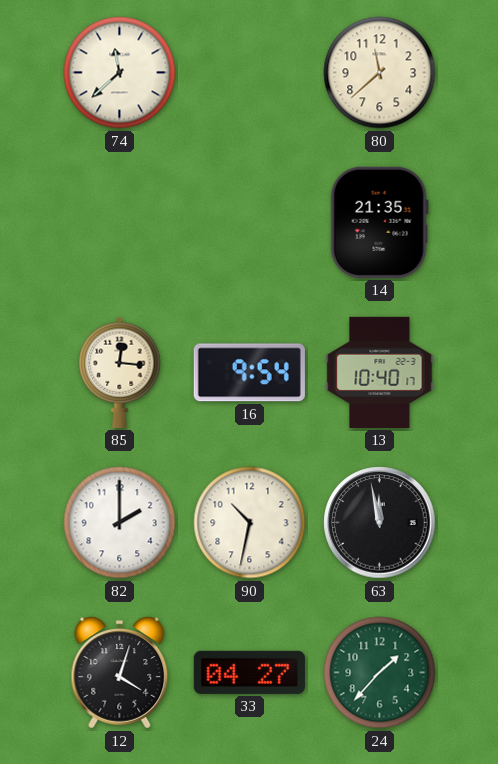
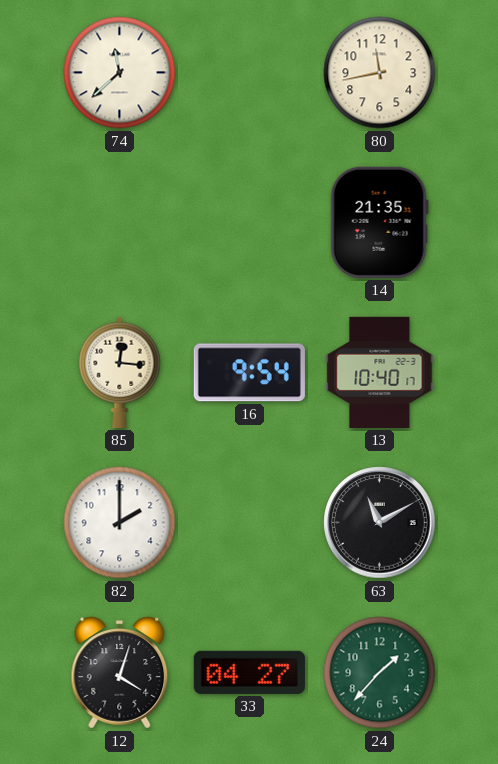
80: 11:38 -> 11:43 (380, 73)
90: 10:32 -> none (250, 523)
63: 11:58 -> 11:10 (380, 523)
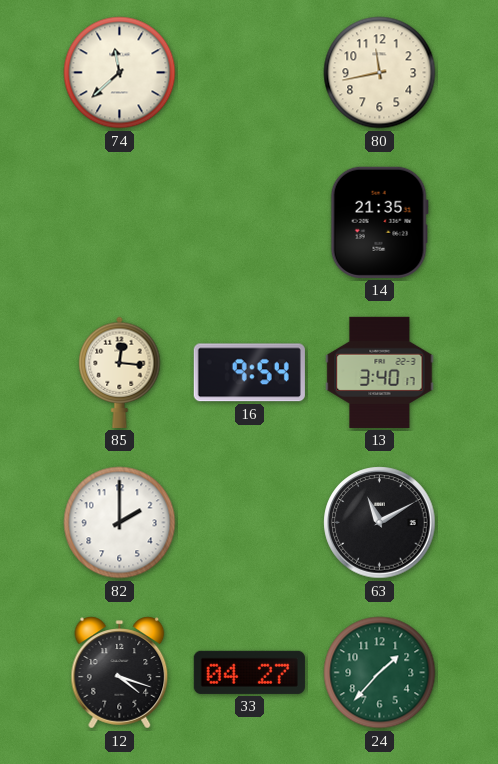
13: 10:40 -> 3:40 (380, 372)
12: 4:03 -> 4:18 (120, 673)
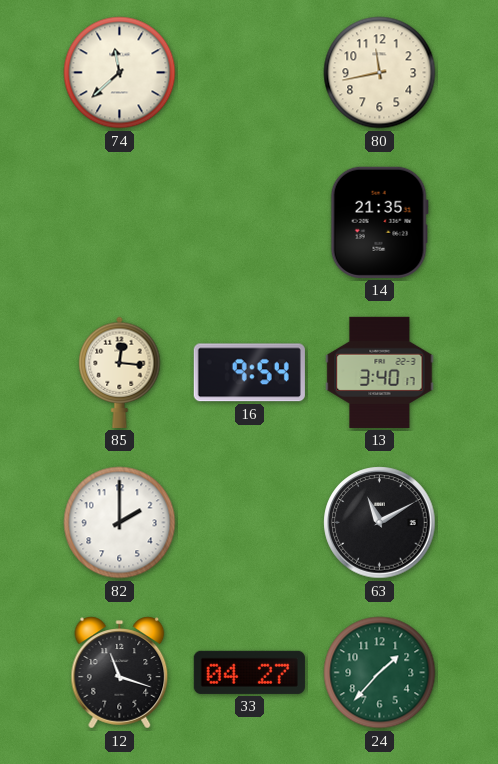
12: 4:18 -> 11:18 (120, 673)
